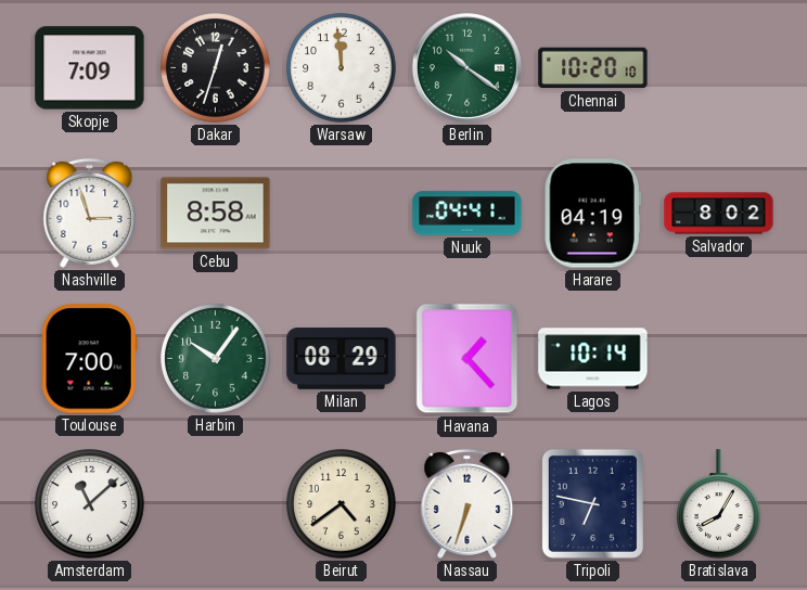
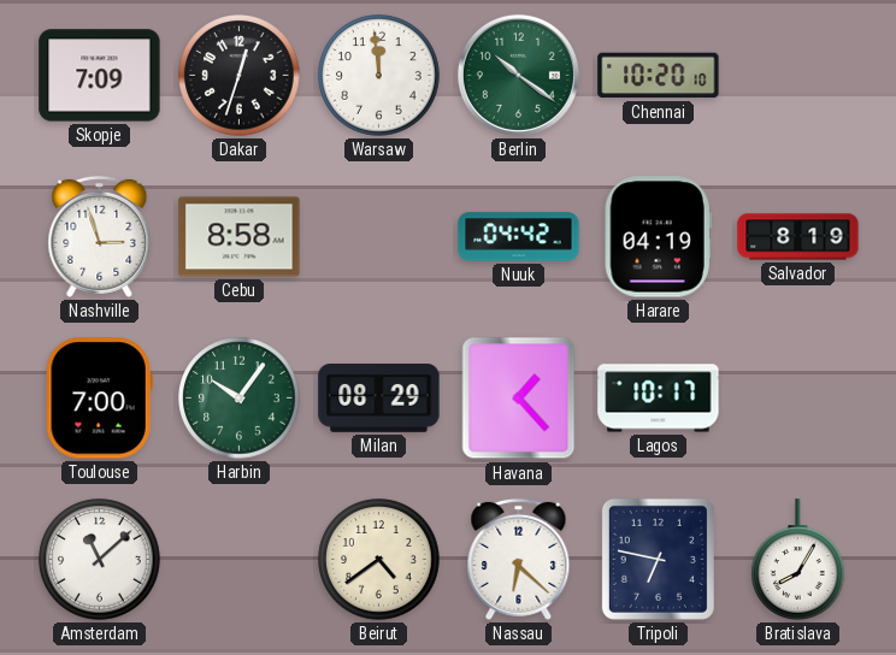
Nuuk: 04:41 -> 04:42 (519, 237)
Salvador: 8:02 -> 8:19 (798, 237)
Lagos: 10:14 -> 10:17 (659, 399)
Nassau: 6:33 -> 6:22 (519, 559)
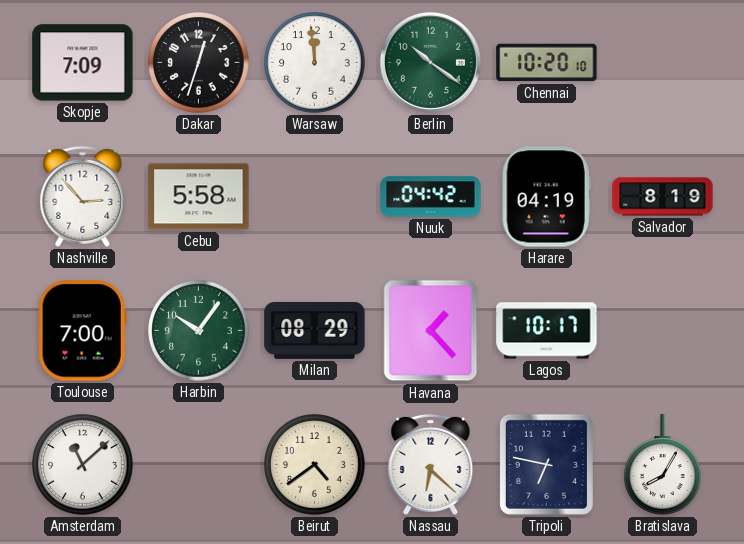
Nashville: 2:57 -> 2:53 (83, 196)
Cebu: 8:58 -> 5:58 (199, 197)
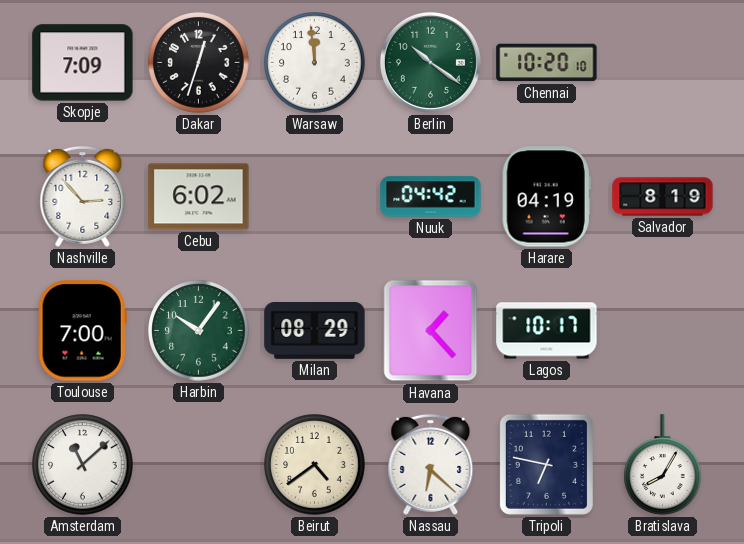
Cebu: 5:58 -> 6:02 (199, 197)
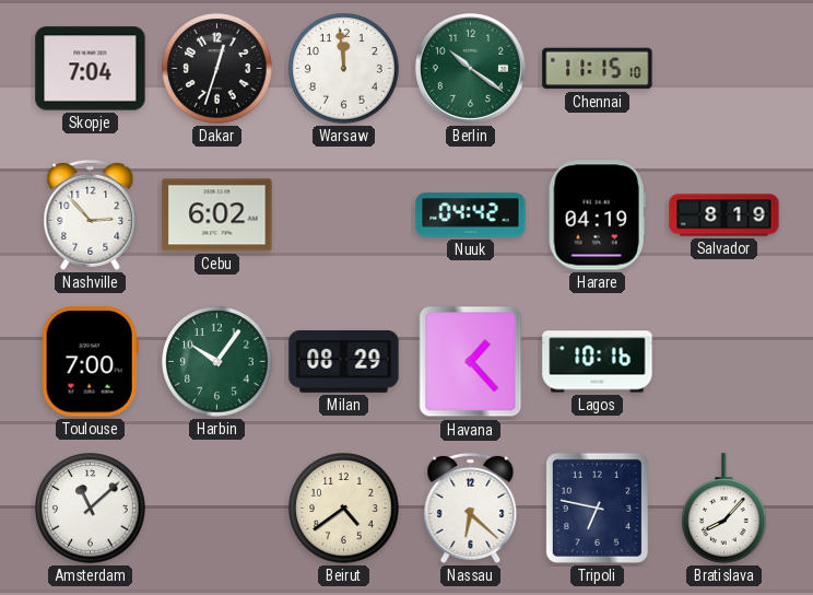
Skopje: 7:09 -> 7:04 (91, 69)
Chennai: 10:20 -> 11:15 (598, 69)
Lagos: 10:17 -> 10:16 (598, 362)
Bratislava: 8:05 -> 8:07 (724, 509)
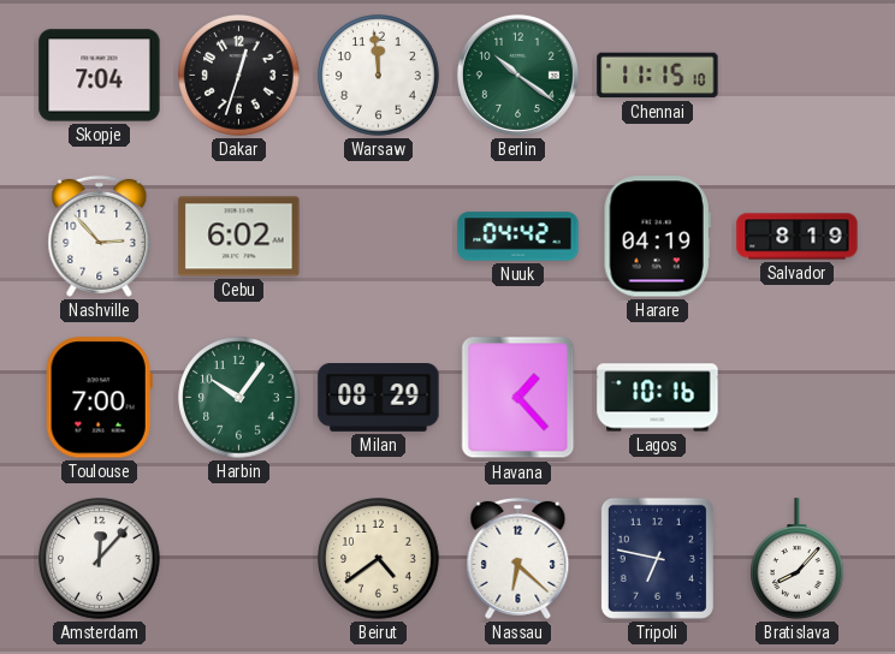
Amsterdam: 11:08 -> 12:07 (100, 559)
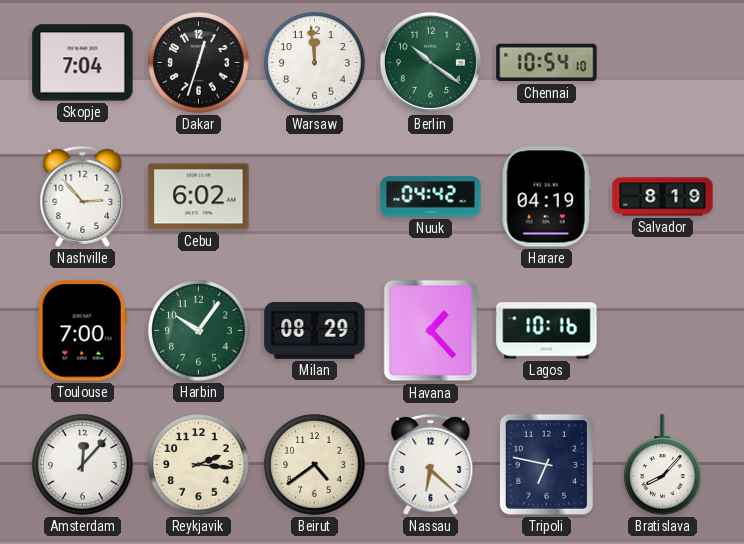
Chennai: 11:15 -> 10:54 (547, 63)
Reykjavik: none -> 2:16 (199, 465)
